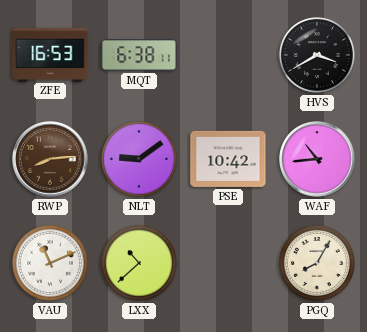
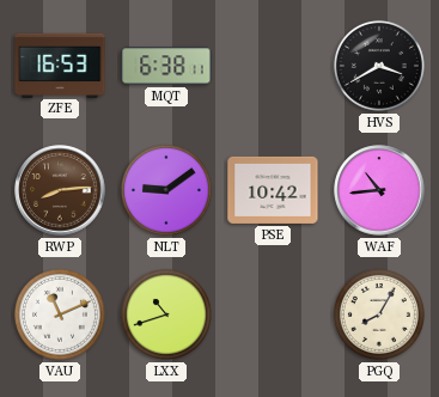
LXX: 10:38 -> 10:42 (166, 314)
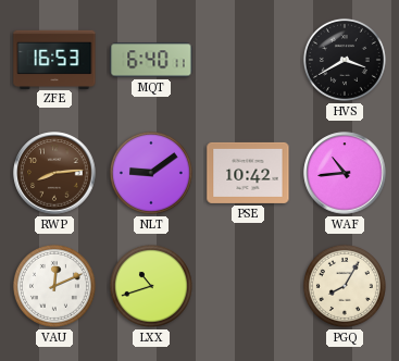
MQT: 6:38 -> 6:40 (151, 60)
VAU: 11:11 -> 12:11 (54, 286)
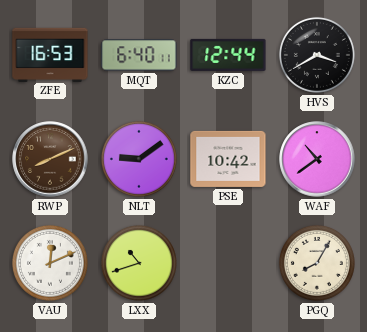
KZC: none -> 12:44 (228, 55)
RWP: 8:14 -> 8:11 (50, 159)
WAF: 10:44 -> 10:39 (317, 159)
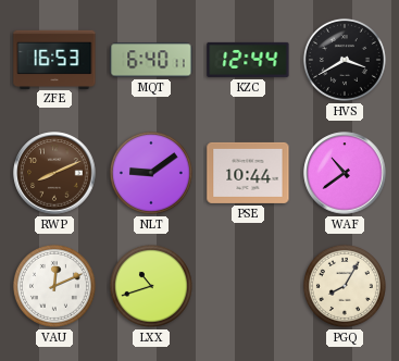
PSE: 10:42 -> 10:44 (248, 173)
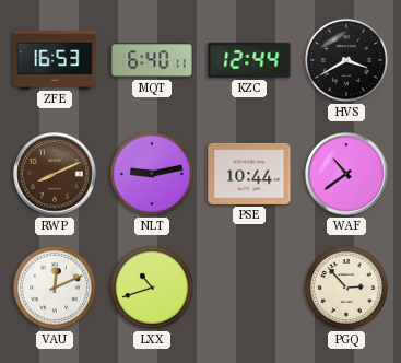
NLT: 9:09 -> 9:13 (152, 174)
PGQ: 8:05 -> 2:53 (346, 288)
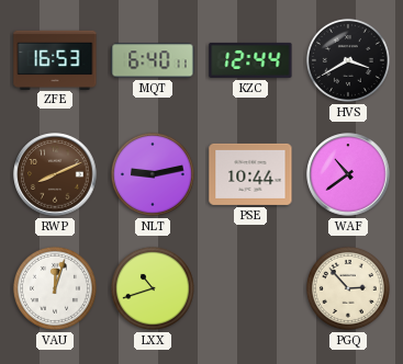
VAU: 12:11 -> 12:03 (55, 288)
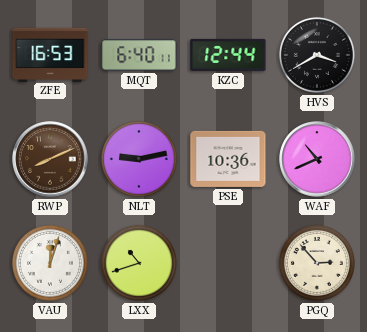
PSE: 10:44 -> 10:36 (228, 159)
WAF: 10:39 -> 10:41 (317, 159)
